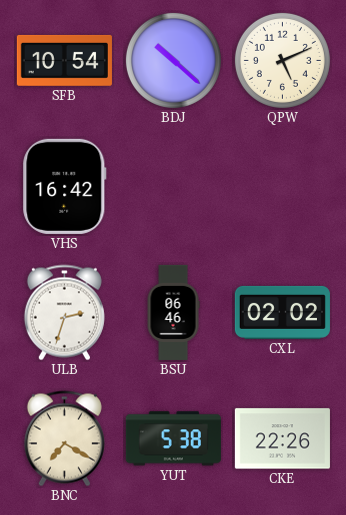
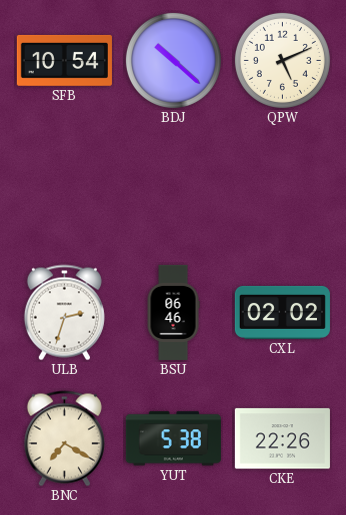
VHS: 16:42 -> none (65, 186)
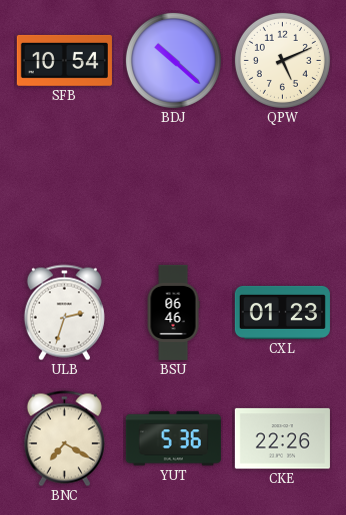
CXL: 02:02 -> 01:23 (282, 312)
YUT: 5:38 -> 5:36 (173, 439)
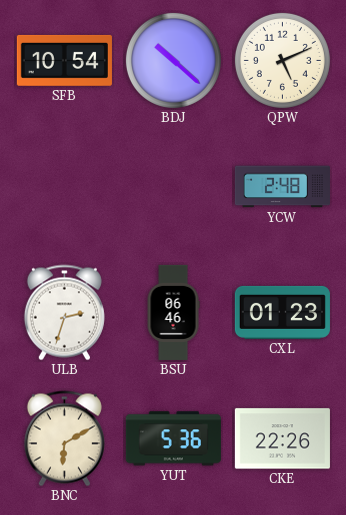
YCW: none -> 2:48 (282, 187)
BNC: 7:20 -> 6:10 (64, 439)
